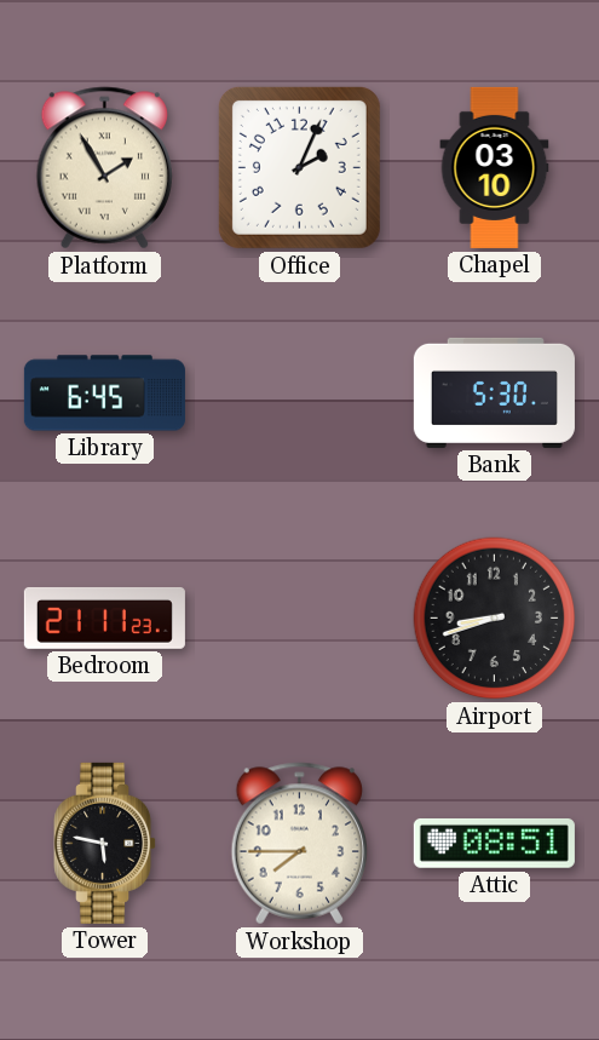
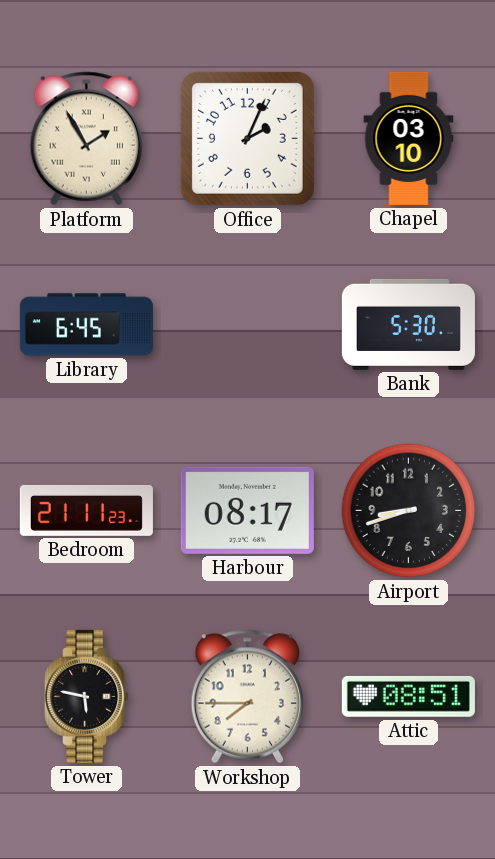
Harbour: none -> 08:17 (247, 510)
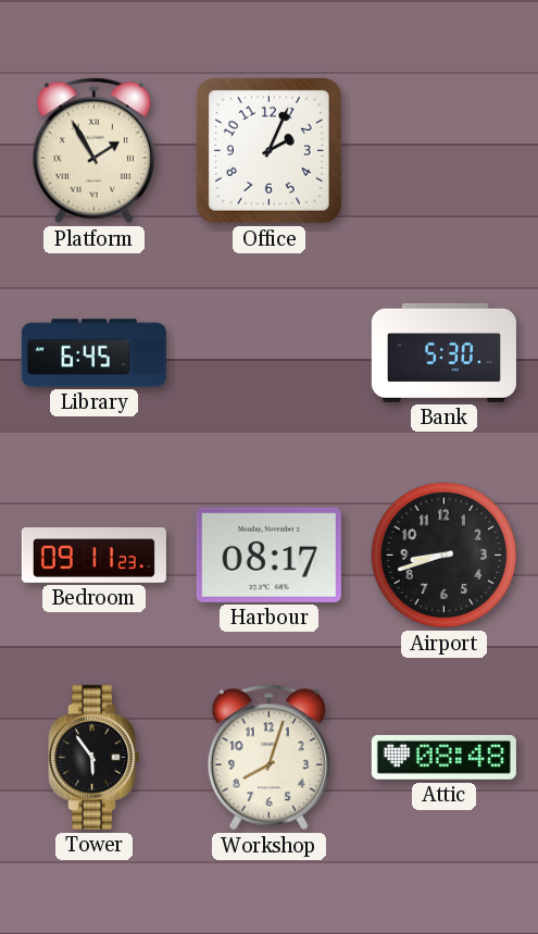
Chapel: 03:10 -> none (409, 138)
Bedroom: 21:11 -> 09:11 (93, 555)
Tower: 5:47 -> 5:54 (95, 757)
Workshop: 7:45 -> 8:03 (268, 758)
Attic: 08:51 -> 08:48 (443, 757)
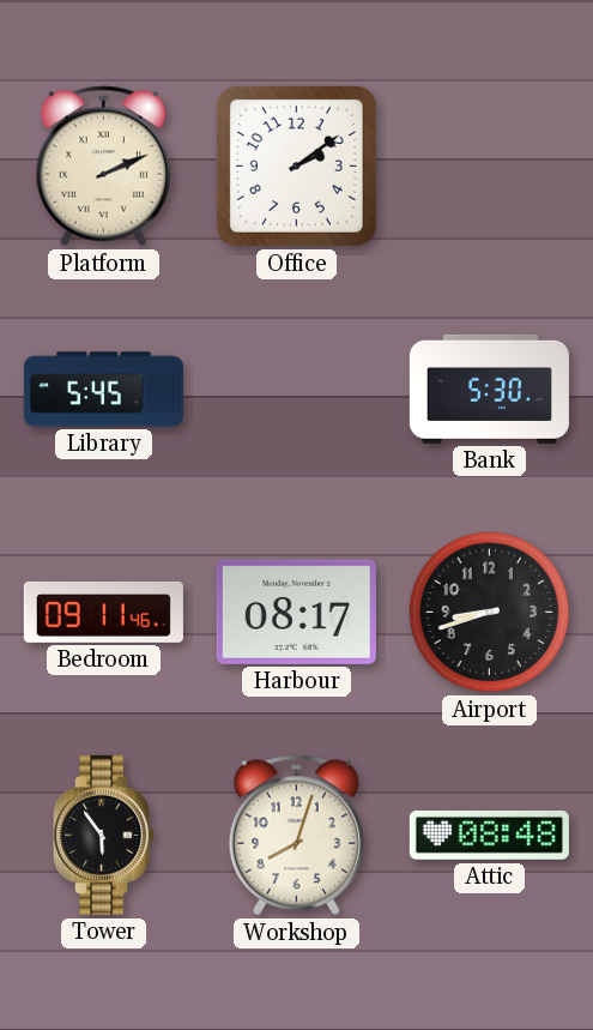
Platform: 1:55 -> 2:11 (103, 167)
Office: 2:04 -> 2:09 (296, 165)
Library: 6:45 -> 5:45 (103, 390)
Bedroom: 09:11:23 -> 09:11:46 (103, 612)
